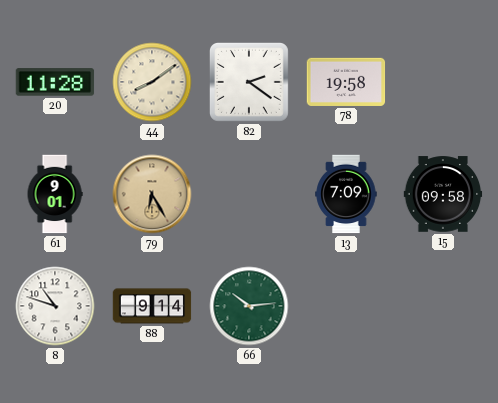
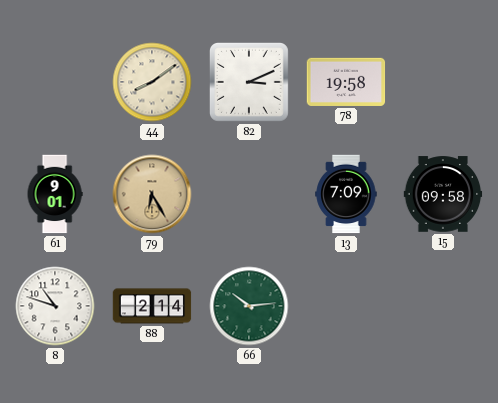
20: 11:28 -> none (55, 82)
82: 2:21 -> 3:11 (249, 82)
88: 9:14 -> 2:14 (152, 306)
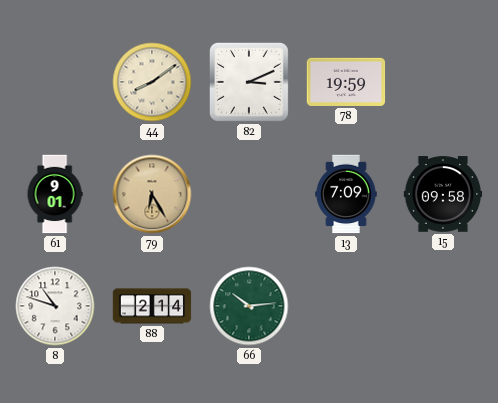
78: 19:58 -> 19:59 (346, 82)
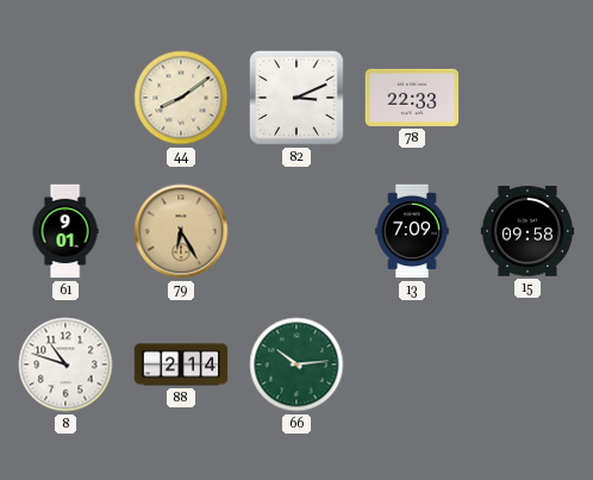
78: 19:59 -> 22:33 (412, 98)
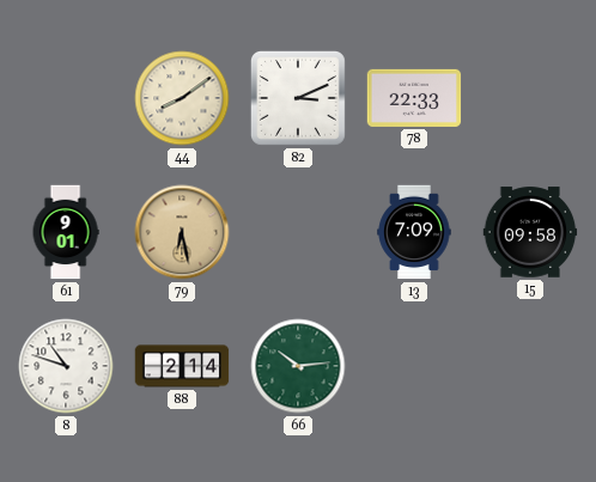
79: 6:25 -> 6:28 (182, 232)
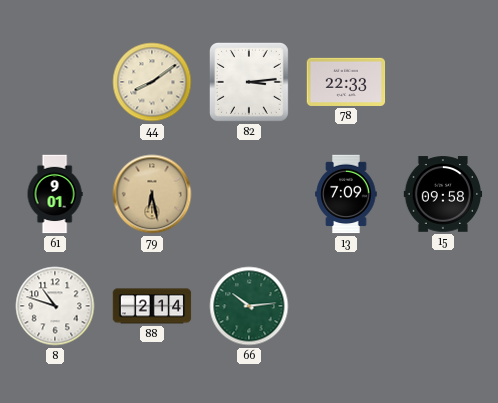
82: 3:11 -> 3:14 (249, 82)
